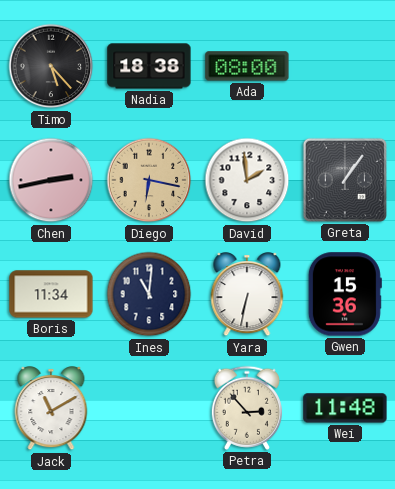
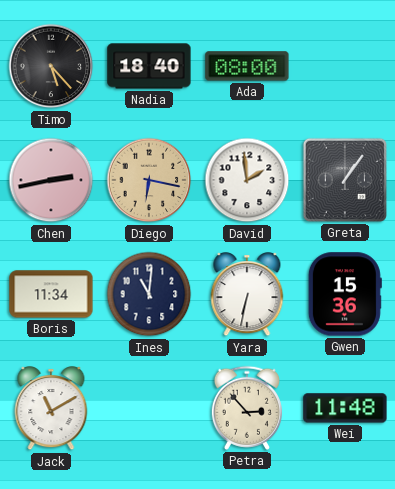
Nadia: 18:38 -> 18:40 (149, 66)
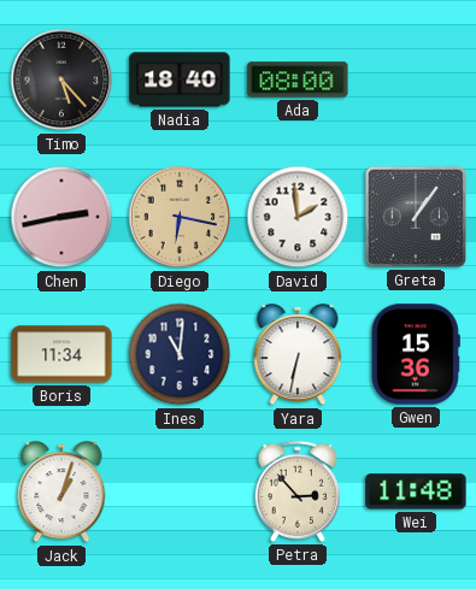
Jack: 11:10 -> 1:03 (61, 493)
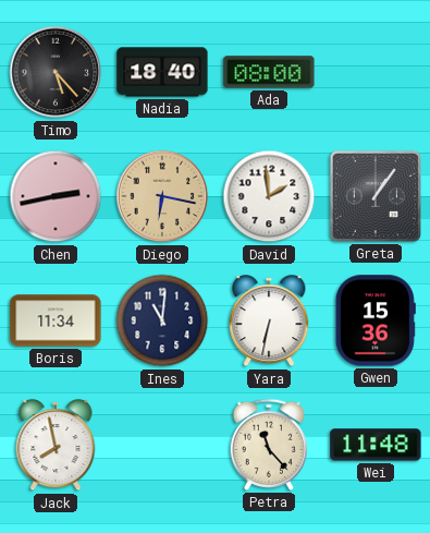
Jack: 1:03 -> 7:58 (56, 446)
Petra: 2:53 -> 11:23 (269, 445)
